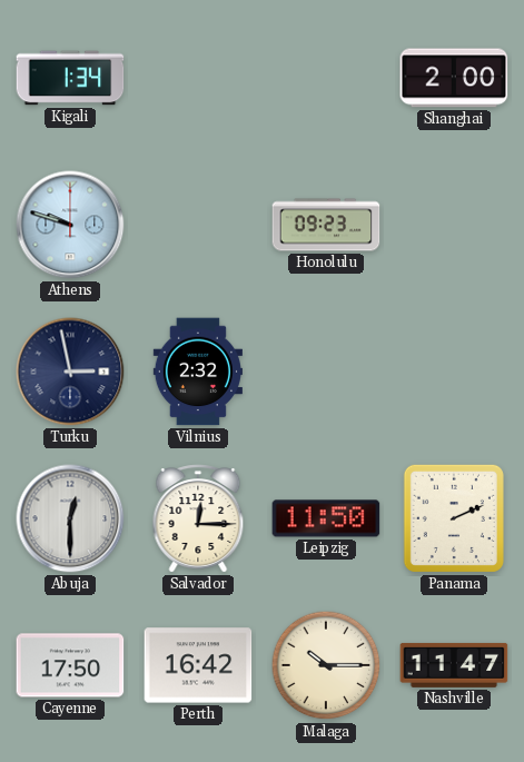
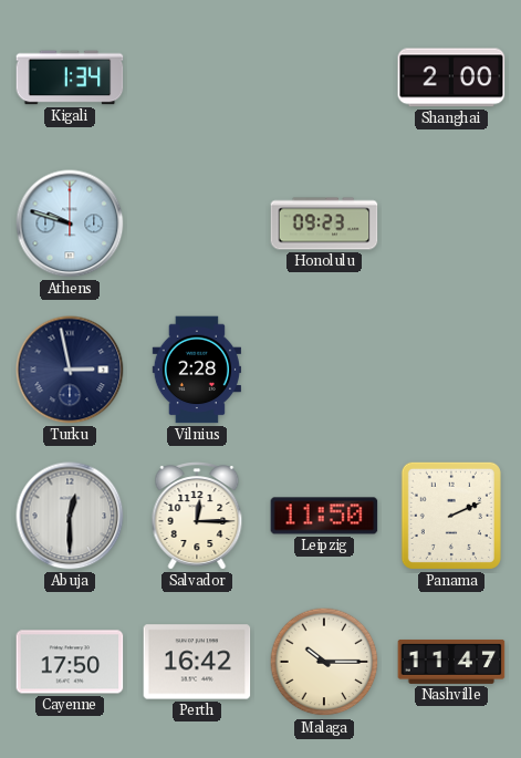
Vilnius: 2:32 -> 2:28 (197, 370)
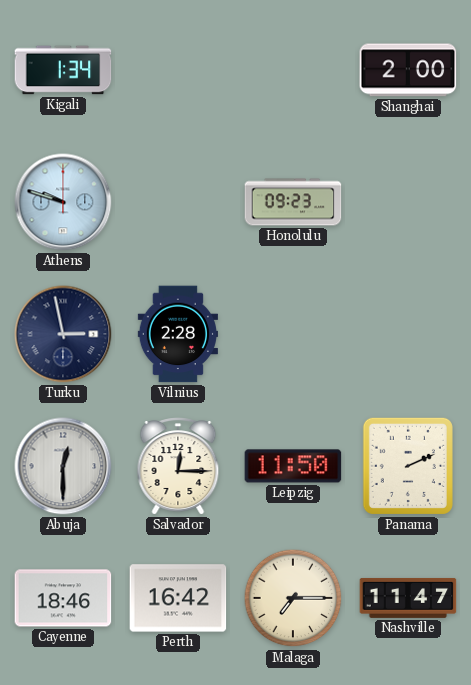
Cayenne: 17:50 -> 18:46 (63, 598)
Malaga: 10:15 -> 7:15 (293, 598)
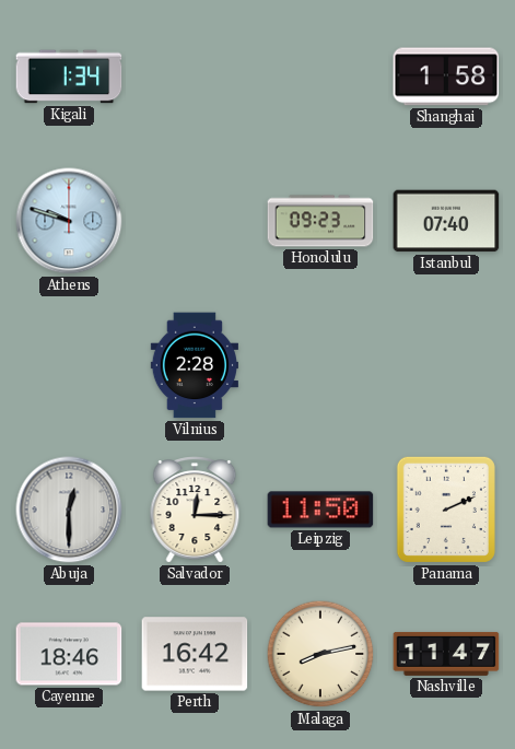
Shanghai: 2:00 -> 1:58 (446, 77)
Istanbul: none -> 07:40 (446, 221)
Turku: 2:58 -> none (63, 334)
Malaga: 7:15 -> 8:13 (320, 654)
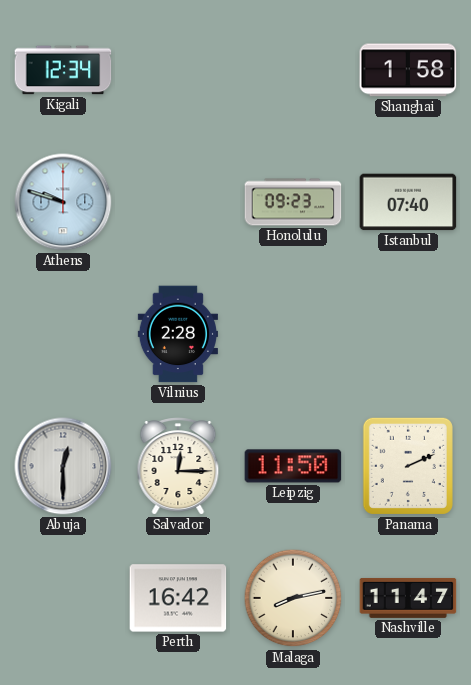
Kigali: 1:34 -> 12:34 (63, 70)
Cayenne: 18:46 -> none (69, 654)
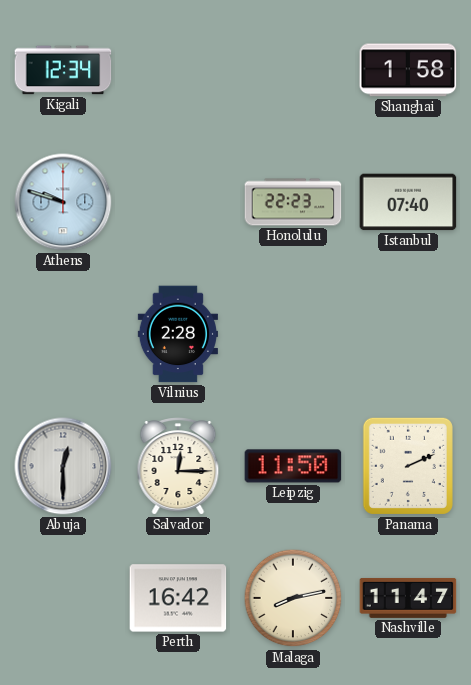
Honolulu: 09:23 -> 22:23 (293, 202)
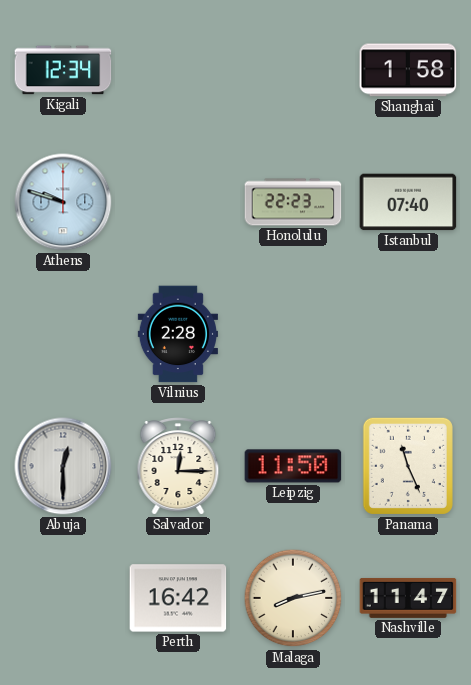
Panama: 2:11 -> 11:26 (408, 466)
